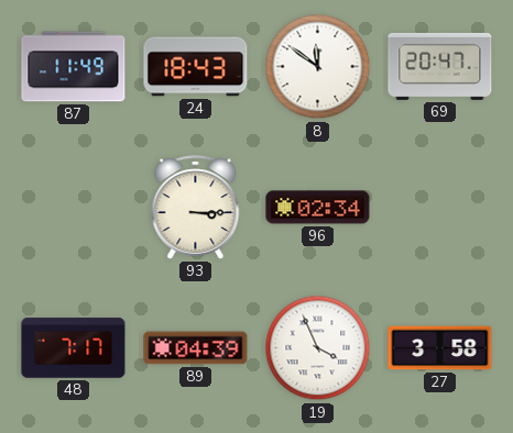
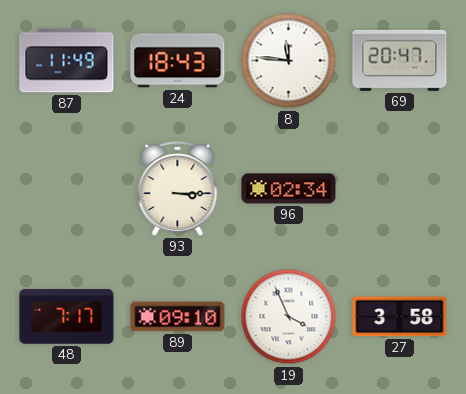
8: 11:51 -> 11:46 (289, 61)
89: 04:39 -> 09:10 (178, 317)
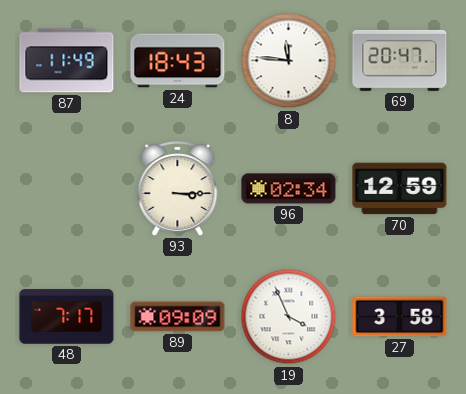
70: none -> 12:59 (400, 189)
89: 09:10 -> 09:09 (178, 317)
